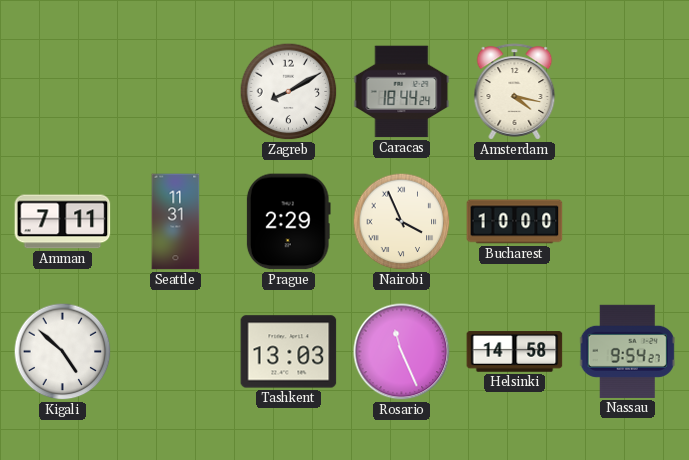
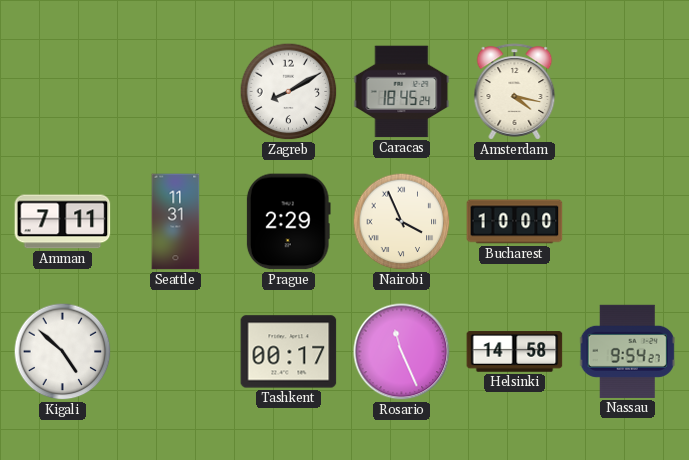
Caracas: 18:44 -> 18:45 (402, 92)
Tashkent: 13:03 -> 00:17 (289, 352)
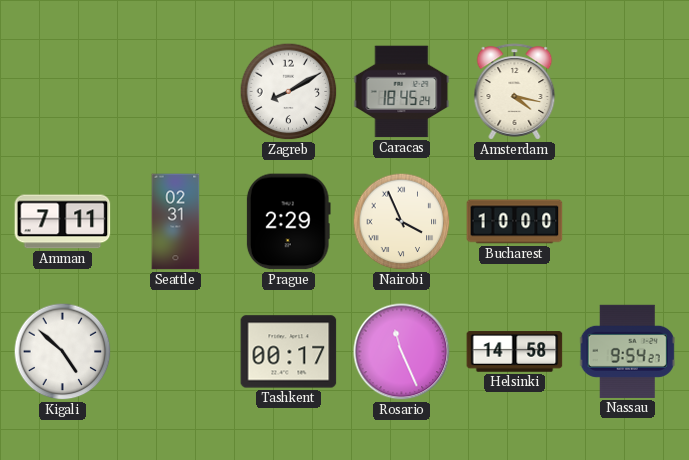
Seattle: 11:31 -> 02:31 (176, 222)
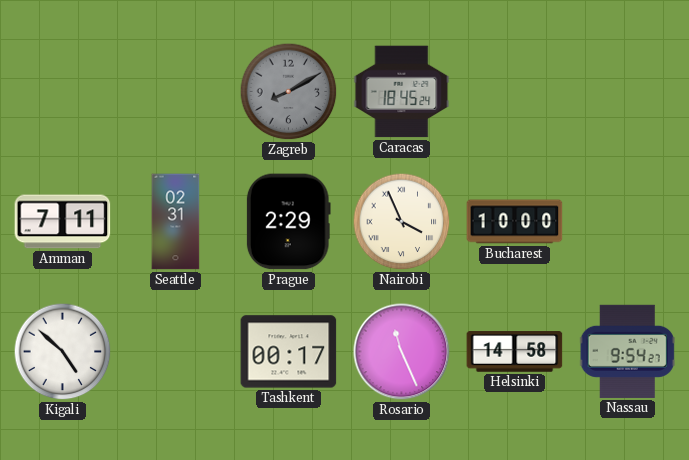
Zagreb dial: white -> grey (289, 92)
Amsterdam: 4:17 -> none (515, 92)
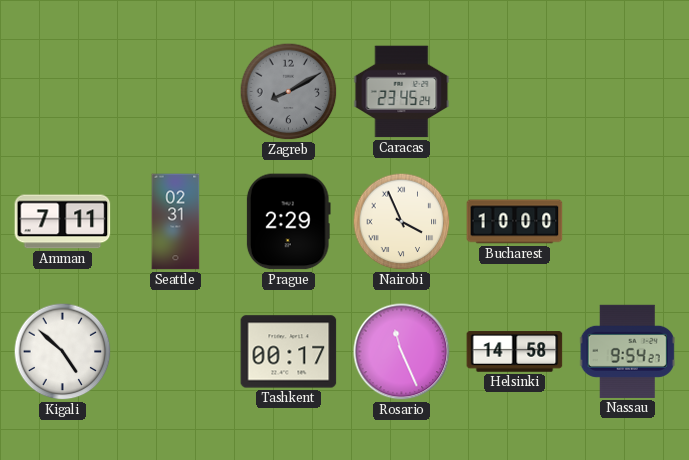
Caracas: 18:45 -> 23:45 (402, 92)
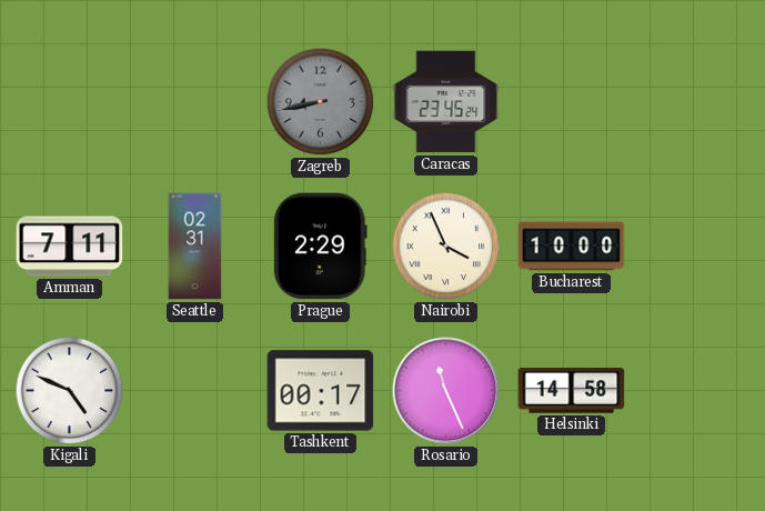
Zagreb: 8:10 -> 8:43 (321, 102)
Kigali: 4:52 -> 4:49 (70, 391)
Nassau: 9:54 -> none (627, 351)
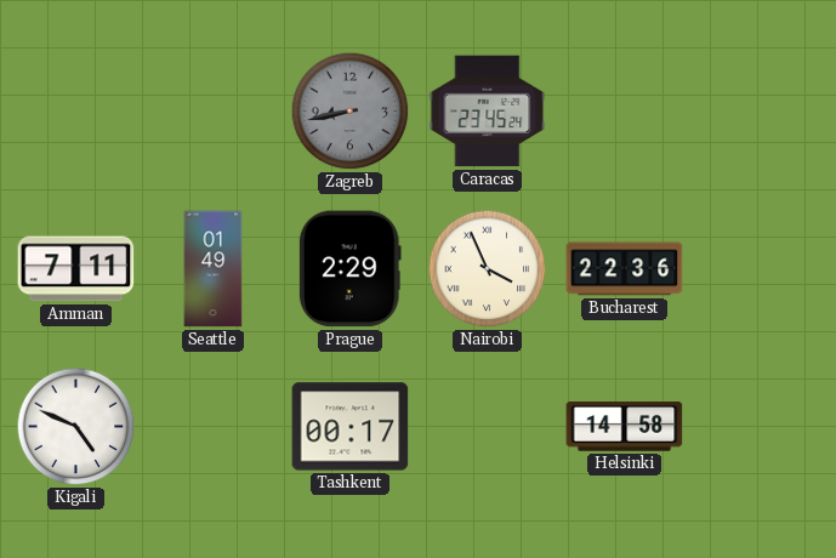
Seattle: 02:31 -> 01:49 (214, 269)
Bucharest: 10:00 -> 22:36 (625, 269)
Rosario: 11:26 -> none (446, 391)
